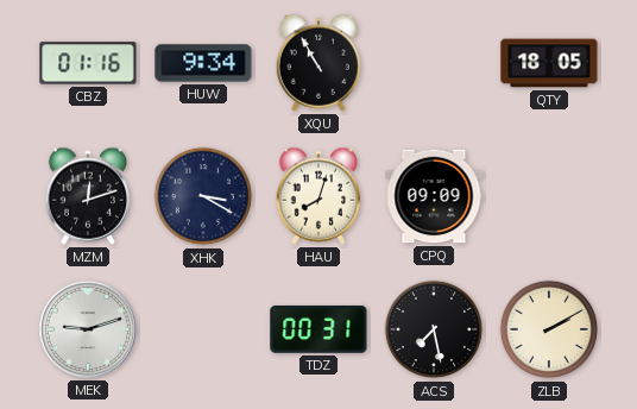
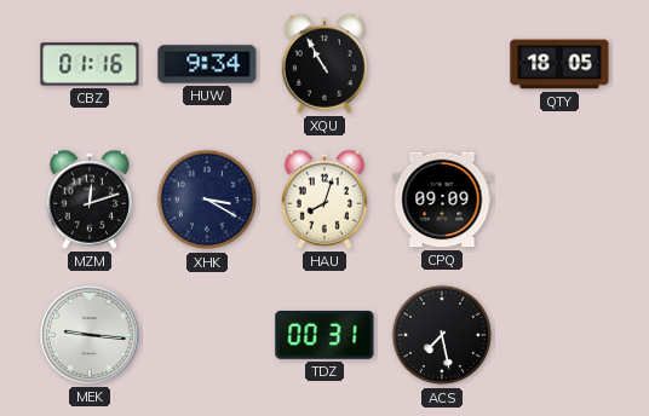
MEK: 9:12 -> 9:16 (90, 335)
ZLB: 2:10 -> none (549, 329)
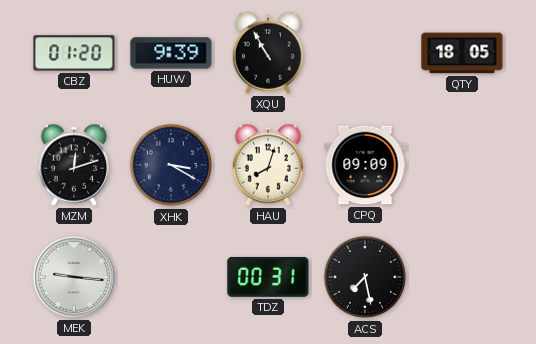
CBZ: 01:16 -> 01:20 (74, 53)
HUW: 9:34 -> 9:39 (171, 53)
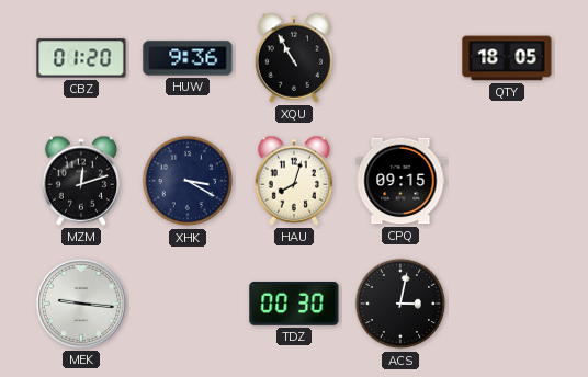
HUW: 9:39 -> 9:36 (188, 58)
CPQ: 09:09 -> 09:15 (400, 181)
TDZ: 00:31 -> 00:30 (294, 304)
ACS: 7:28 -> 3:02 (400, 304)
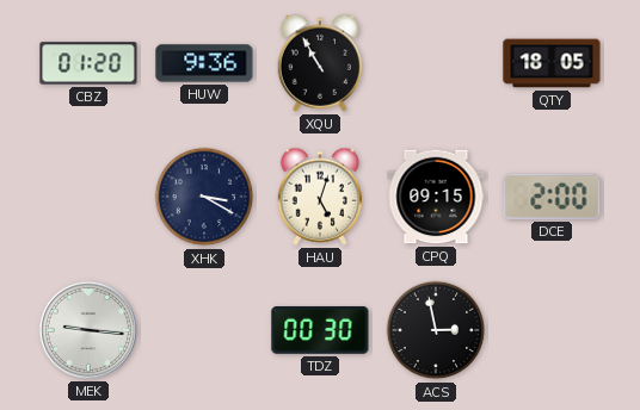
MZM: 12:12 -> none (80, 181)
HAU: 8:03 -> 5:03 (319, 197)
DCE: none -> 2:00 (552, 197)
ACS: 3:02 -> 2:58 (436, 330)
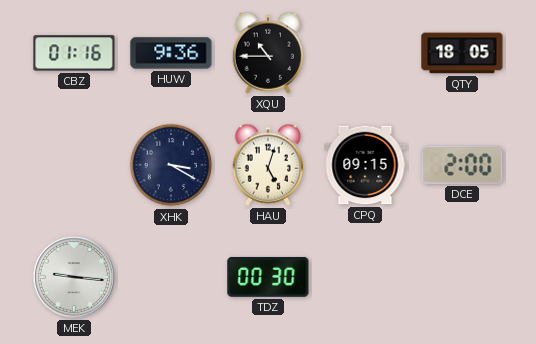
CBZ: 01:20 -> 01:16 (74, 53)
XQU: 10:55 -> 10:45 (267, 53)
ACS: 2:58 -> none (436, 330)
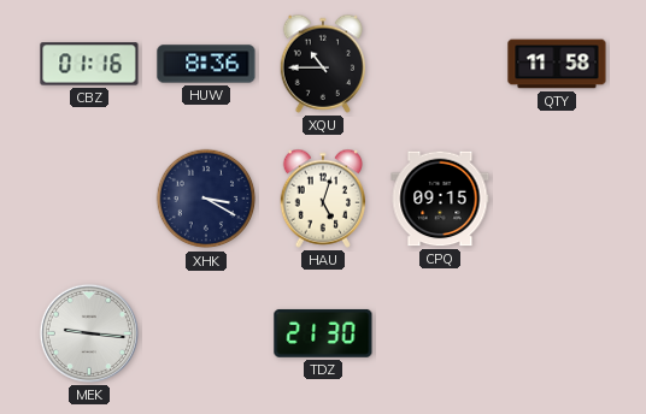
HUW: 9:36 -> 8:36 (206, 64)
QTY: 18:05 -> 11:58 (557, 64)
DCE: 2:00 -> none (462, 165)
TDZ: 00:30 -> 21:30 (323, 333)
